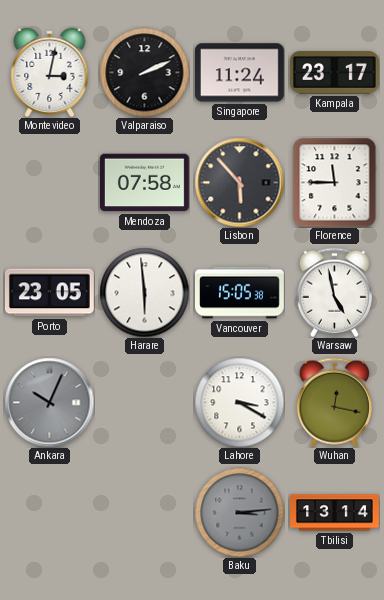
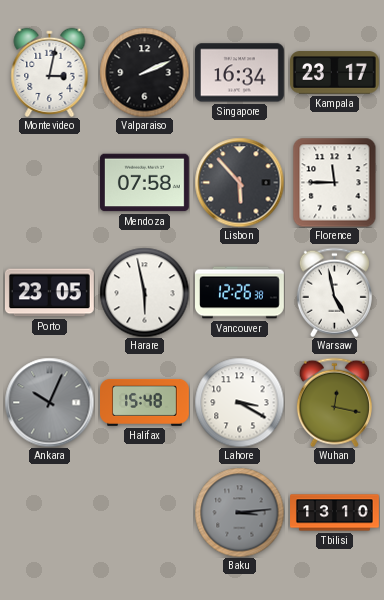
Singapore: 11:24 -> 16:34 (240, 73)
Harare: 5:59 -> 5:58 (144, 292)
Vancouver: 15:05 -> 12:26 (240, 293)
Halifax: none -> 15:48 (145, 402)
Tbilisi: 13:14 -> 13:10 (335, 513)
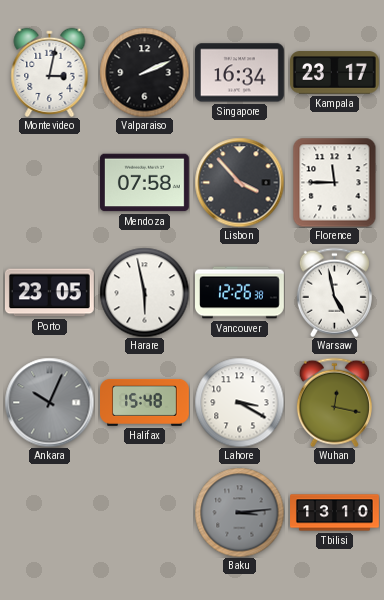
Lisbon: 5:53 -> 3:53 (239, 182)
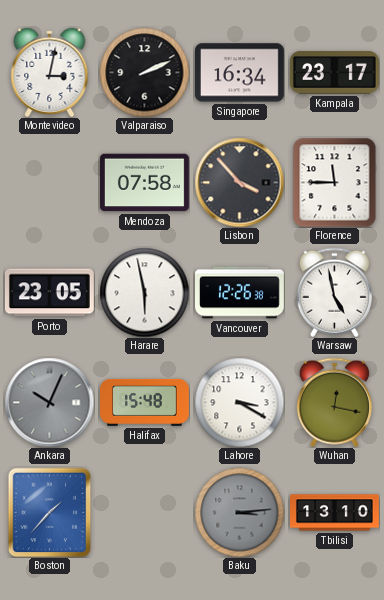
Boston: none -> 1:37 (50, 512)
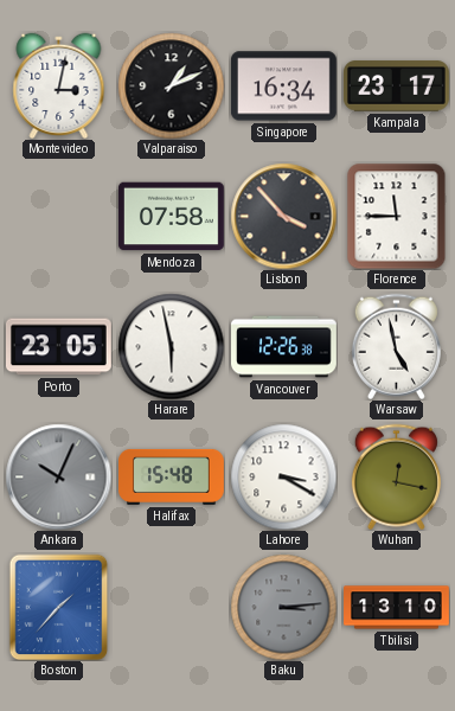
Valparaiso: 2:11 -> 1:11 (171, 85)
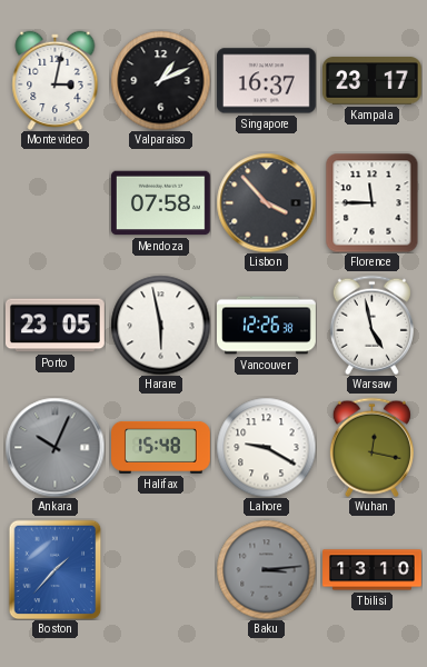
Singapore: 16:34 -> 16:37 (267, 81)
Lahore: 3:20 -> 9:20 (266, 447)
